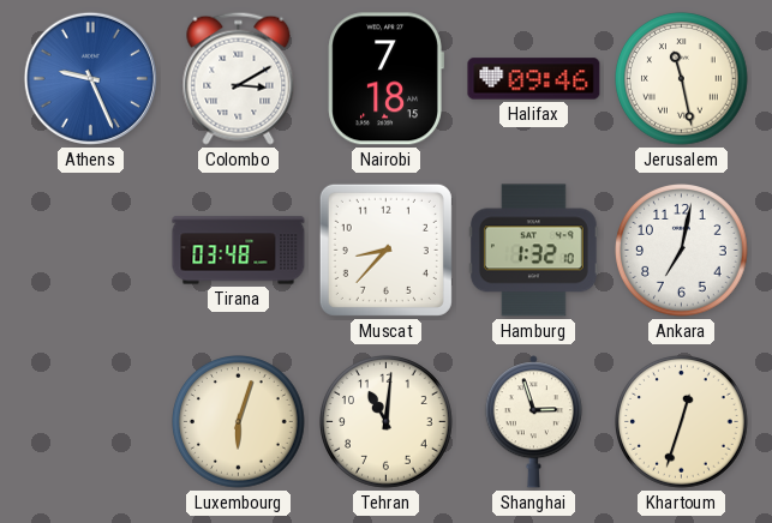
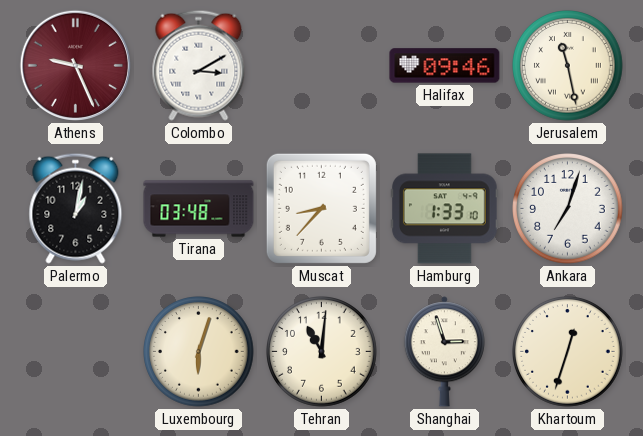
Athens dial: blue -> burgundy (75, 65)
Nairobi: 7:18 -> none (385, 79)
Palermo: none -> 1:02 (76, 208)
Hamburg: 1:32 -> 1:33 (444, 209)
Ankara: 7:02 -> 7:03 (568, 209)
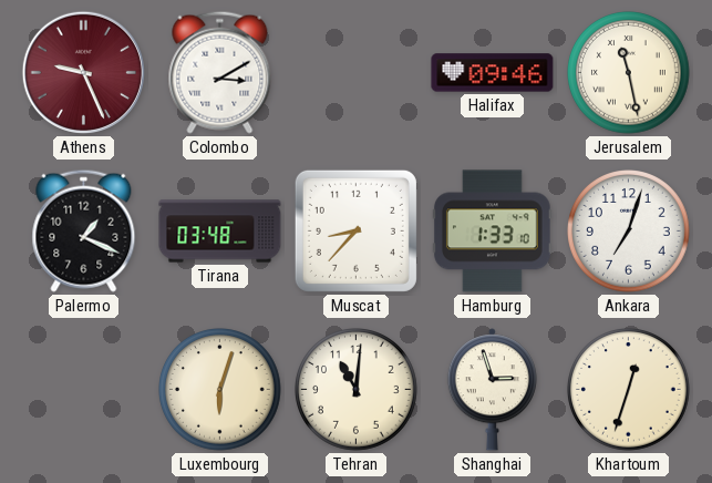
Palermo: 1:02 -> 1:19 (84, 230)
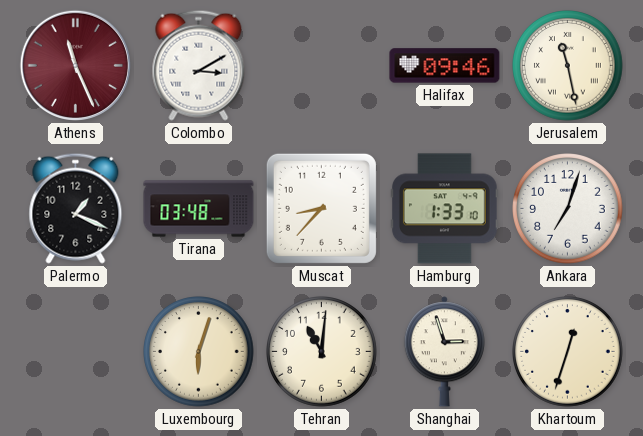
Athens: 9:26 -> 11:26 (75, 65)
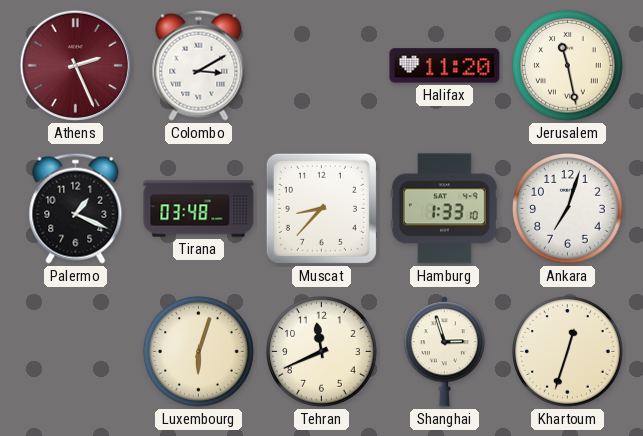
Athens: 11:26 -> 2:26 (75, 65)
Halifax: 09:46 -> 11:20 (445, 66)
Tehran: 11:01 -> 11:41 (322, 352)
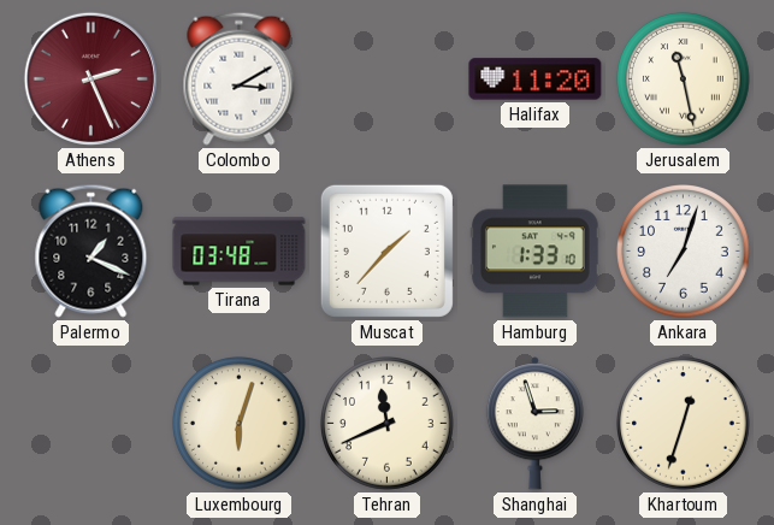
Muscat: 8:37 -> 1:37 (386, 250)
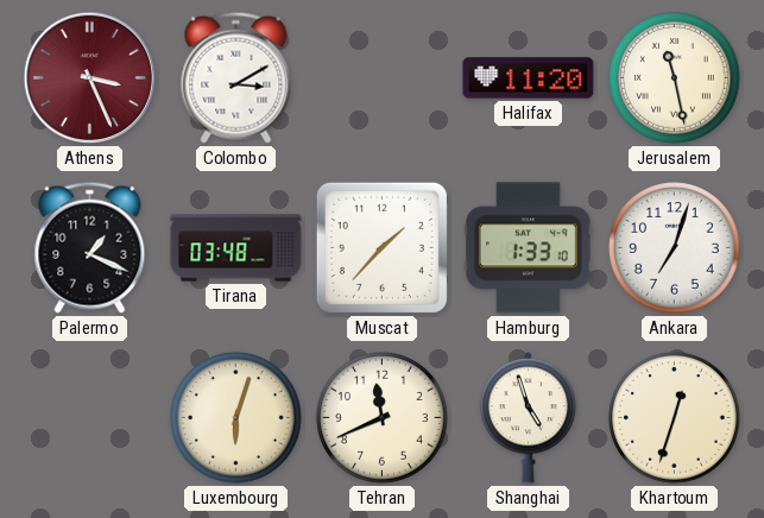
Athens: 2:26 -> 3:26 (89, 77)
Shanghai: 2:57 -> 4:57 (528, 418)
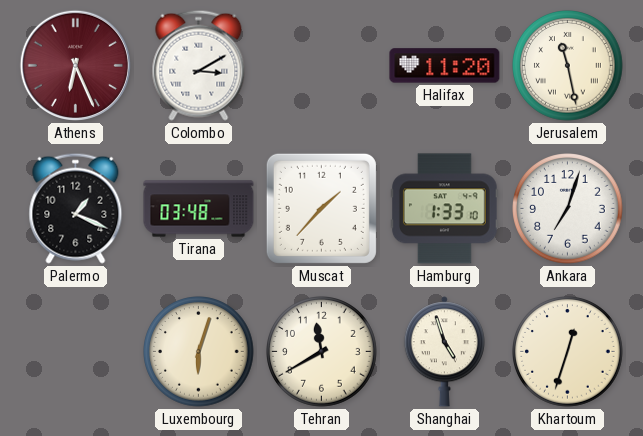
Athens: 3:26 -> 6:26 (75, 65)
Tehran: 11:41 -> 11:40 (322, 352)
